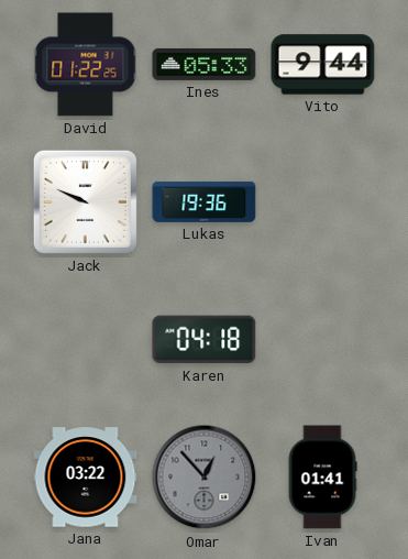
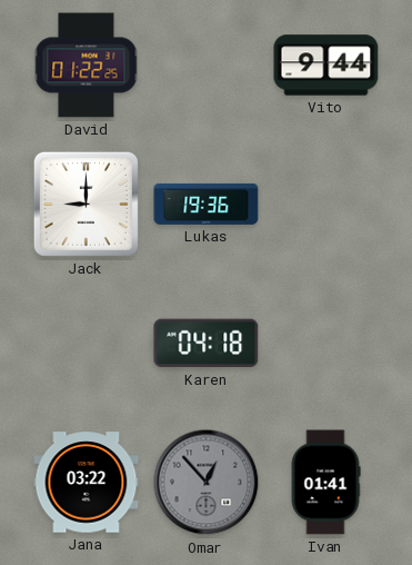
Ines: 05:33 -> none (205, 64)
Jack: 9:49 -> 9:00 (86, 204)
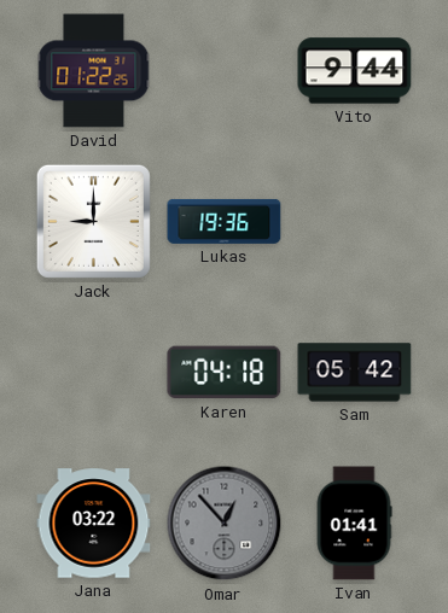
Sam: none -> 05:42 (355, 373)
